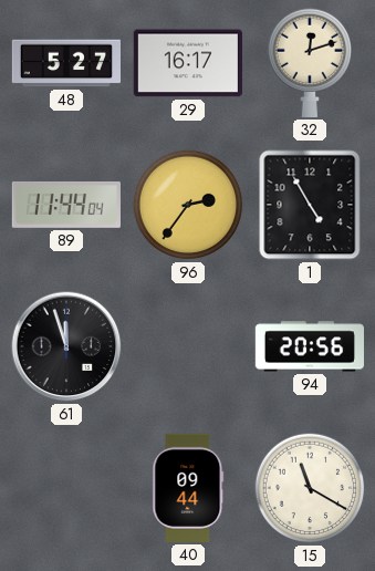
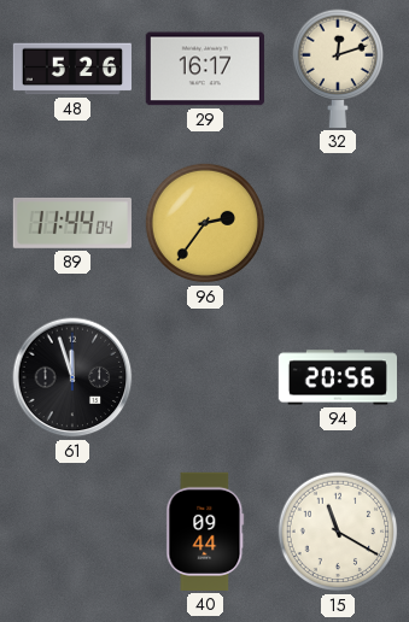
48: 5:27 -> 5:26 (71, 69)
1: 4:55 -> none (310, 205)
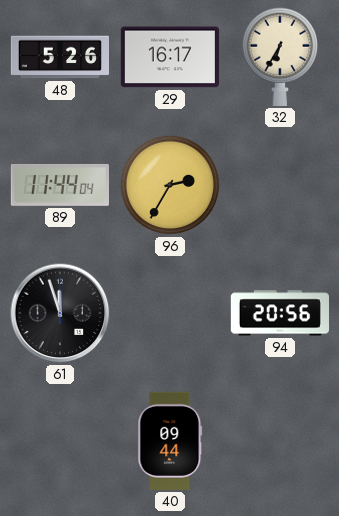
32: 12:12 -> 6:35 (279, 57)
96: 2:36 -> 2:35 (170, 185)
15: 11:20 -> none (338, 532)
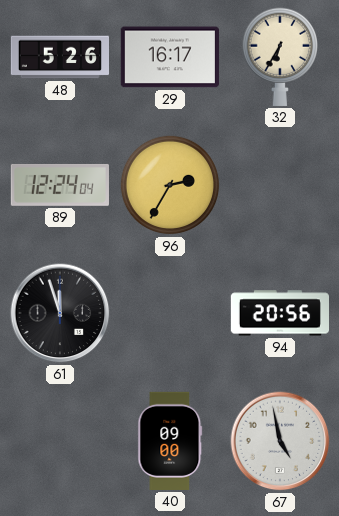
89: 11:44 -> 12:24 (60, 185)
40: 09:44 -> 09:00 (170, 441)
67: none -> 4:58 (280, 441)
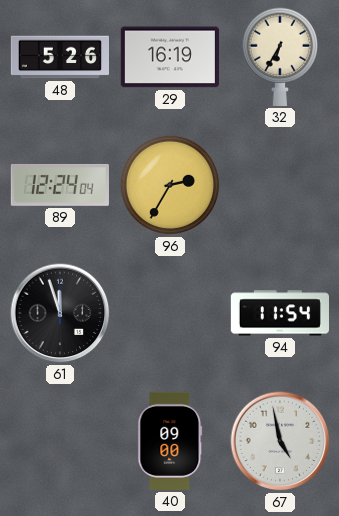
29: 16:17 -> 16:19 (170, 57)
94: 20:56 -> 11:54 (279, 313)
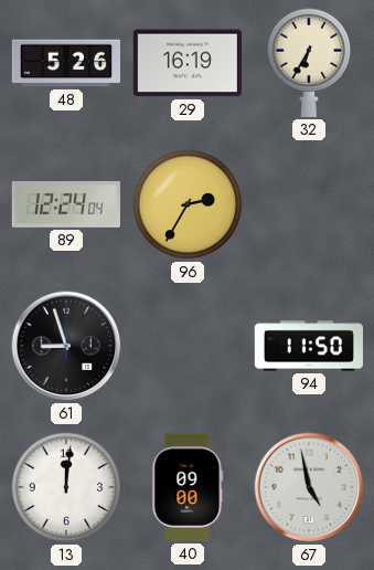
61: 11:57 -> 8:57 (66, 346)
94: 11:54 -> 11:50 (308, 346)
13: none -> 12:01 (66, 487)
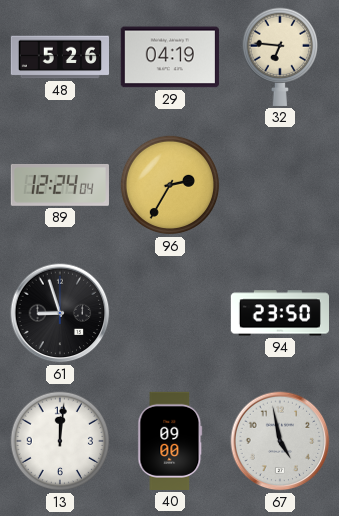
29: 16:19 -> 04:19 (170, 57)
32: 6:35 -> 6:46 (279, 57)
94: 11:50 -> 23:50 (279, 313)
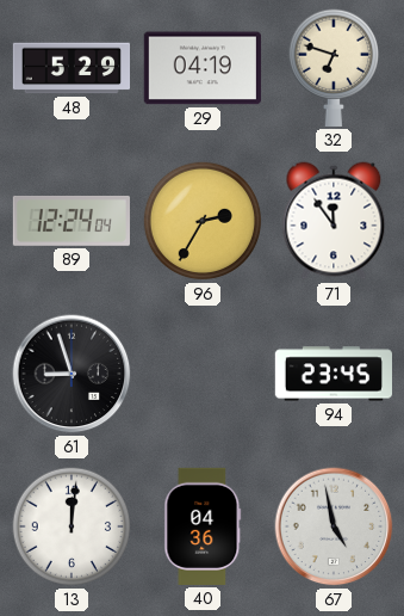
48: 5:26 -> 5:29 (70, 68)
32: 6:46 -> 6:48 (332, 68)
71: none -> 11:54 (334, 221)
94: 23:50 -> 23:45 (332, 374)
40: 09:00 -> 04:36 (203, 526)
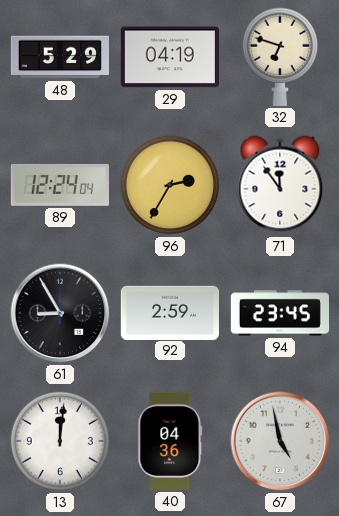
61: 8:57 -> 8:55 (60, 313)
92: none -> 2:59 (170, 312)
